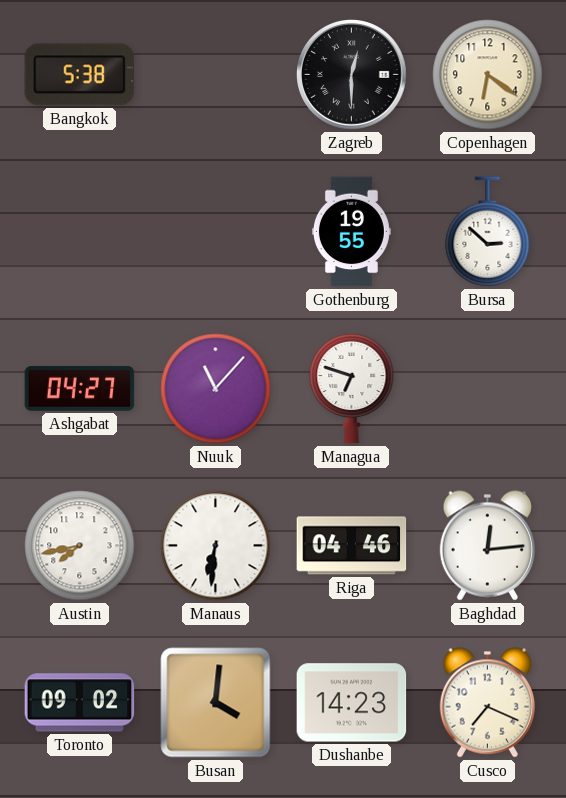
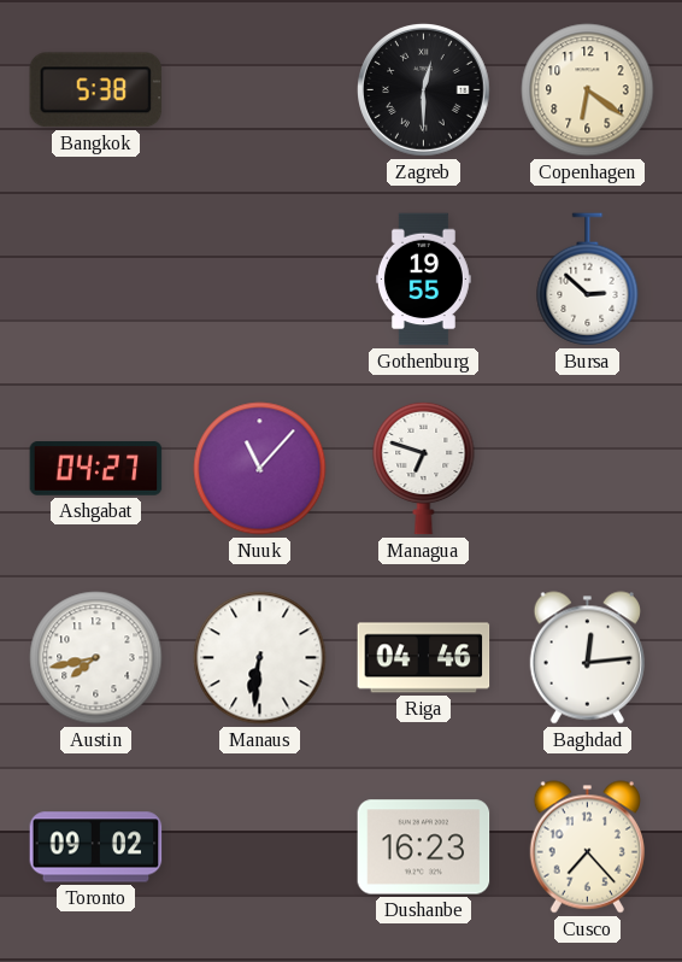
Busan: 4:01 -> none (216, 703)
Dushanbe: 14:23 -> 16:23 (424, 847)
Cusco: 7:19 -> 7:23 (587, 847)
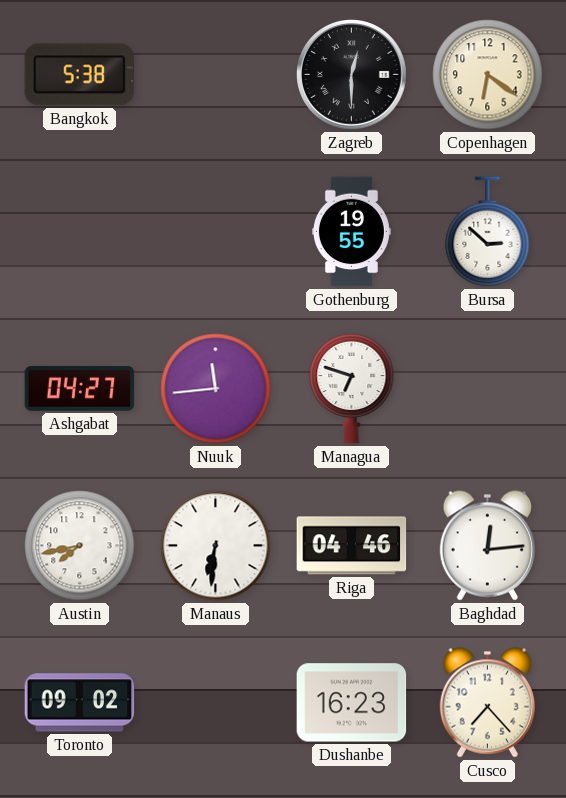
Nuuk: 11:07 -> 11:44 (216, 389)
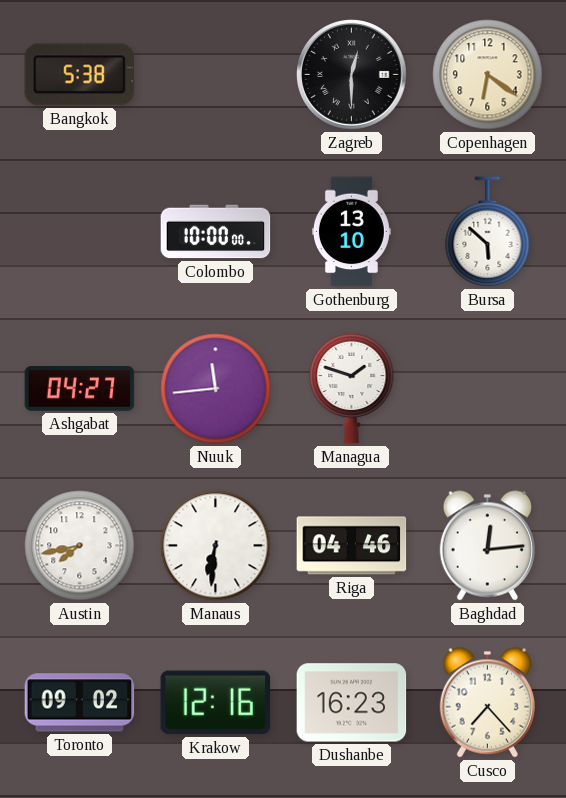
Colombo: none -> 10:00 (216, 232)
Gothenburg: 19:55 -> 13:10 (351, 232)
Bursa: 2:52 -> 5:52 (488, 232)
Managua: 6:48 -> 1:48 (352, 388)
Krakow: none -> 12:16 (216, 703)
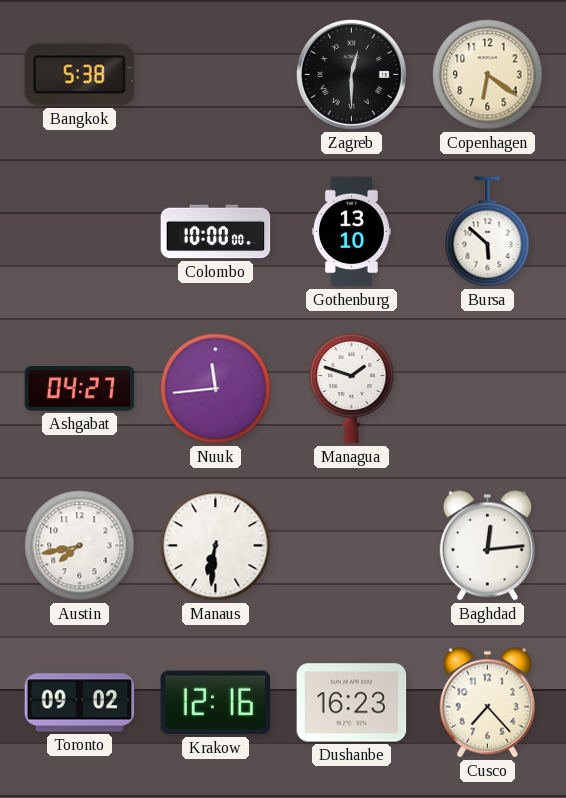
Riga: 04:46 -> none (352, 546)
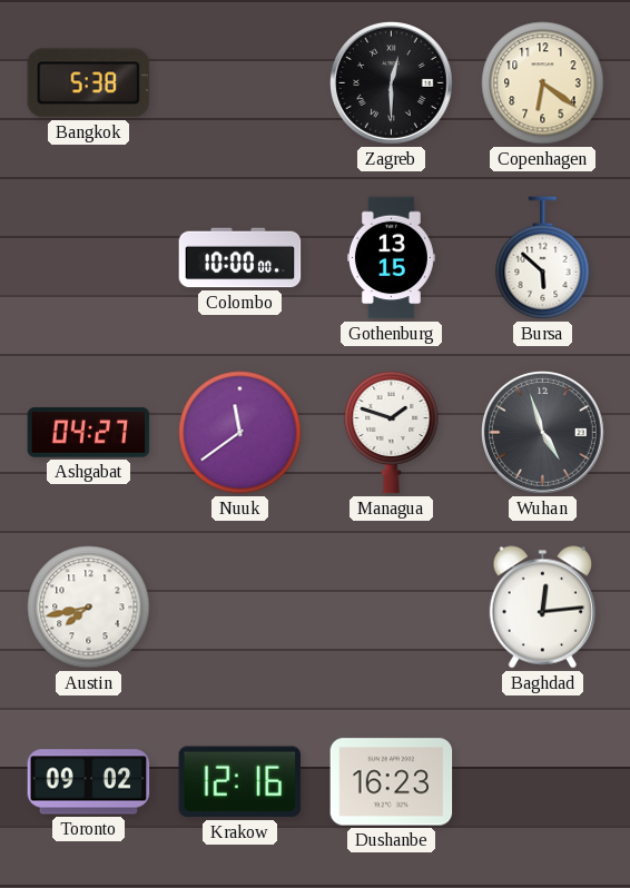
Gothenburg: 13:10 -> 13:15 (391, 258)
Nuuk: 11:44 -> 11:39 (240, 433)
Wuhan: none -> 4:57 (543, 433)
Manaus: 6:31 -> none (216, 546)
Cusco: 7:23 -> none (487, 703)
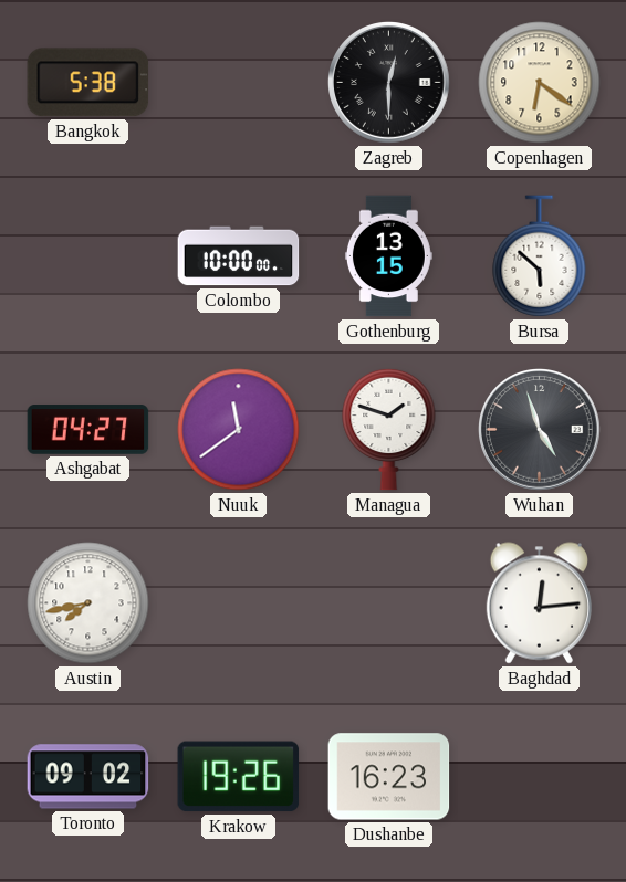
Krakow: 12:16 -> 19:26 (239, 777)
